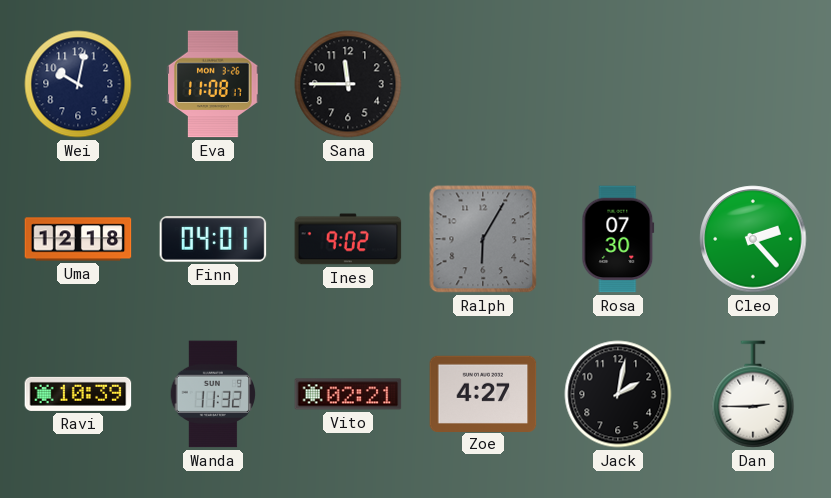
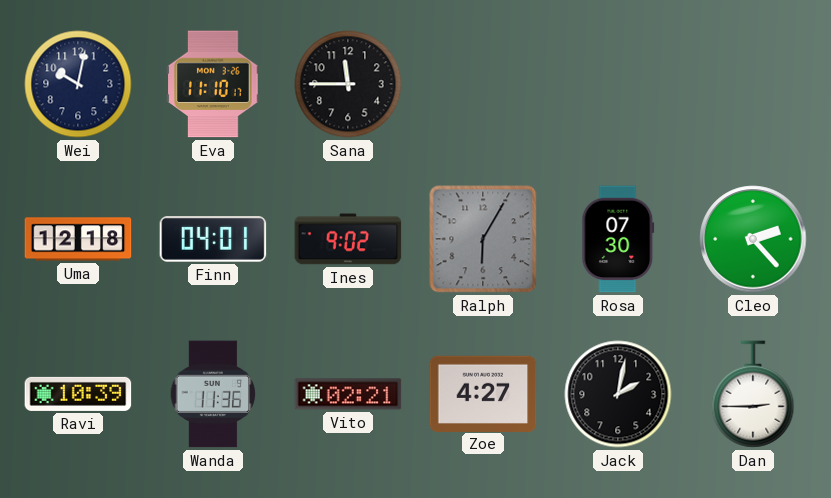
Eva: 11:08 -> 11:10 (213, 84)
Wanda: 11:32 -> 11:36 (213, 394)
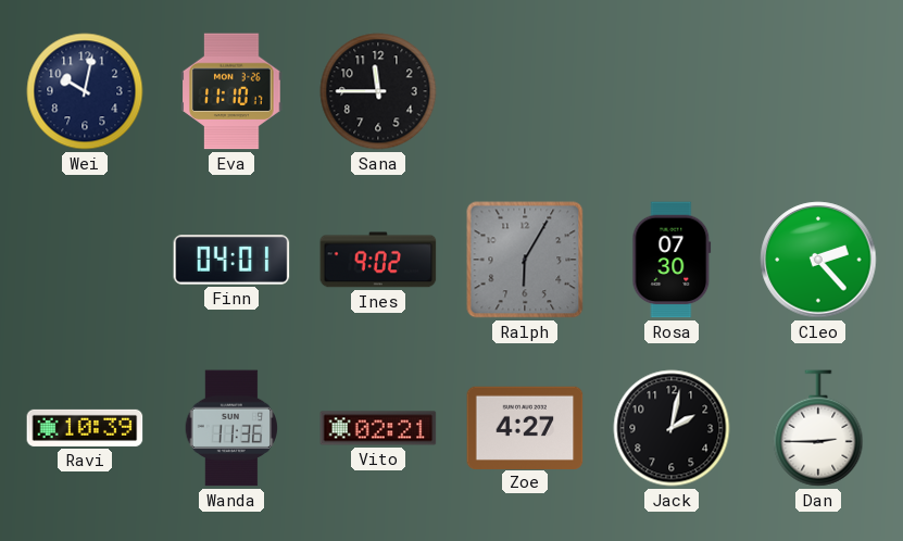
Uma: 12:18 -> none (78, 239)
